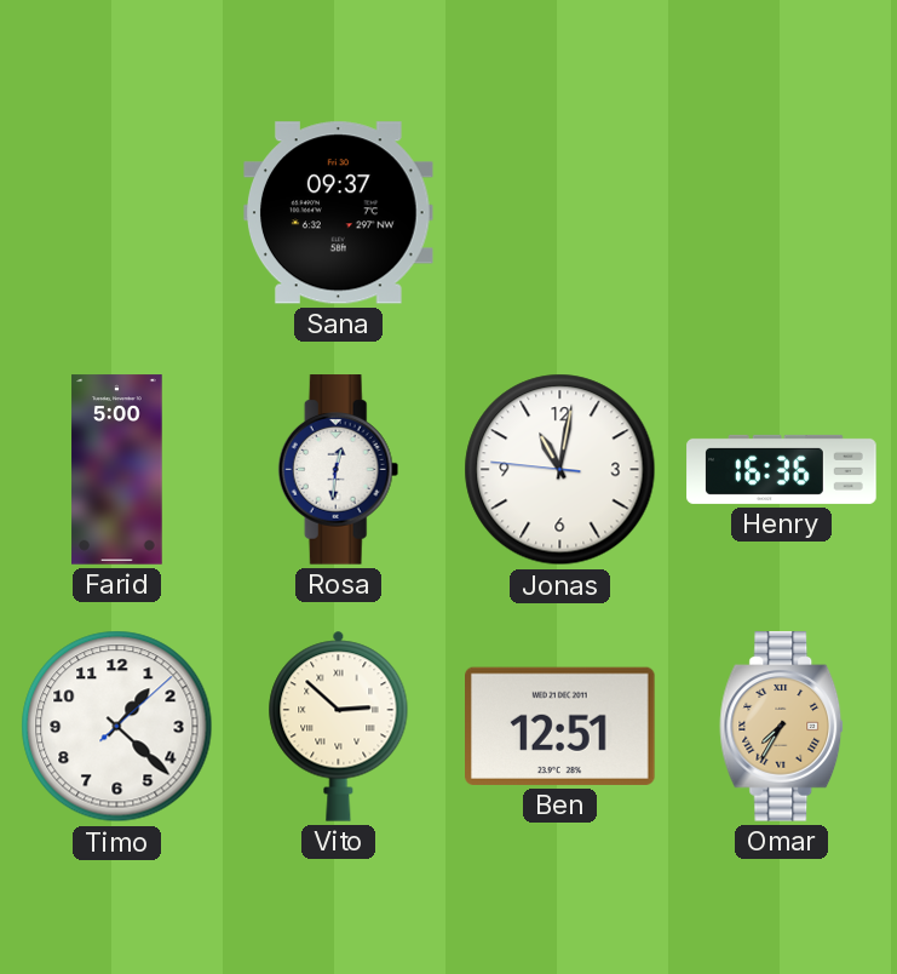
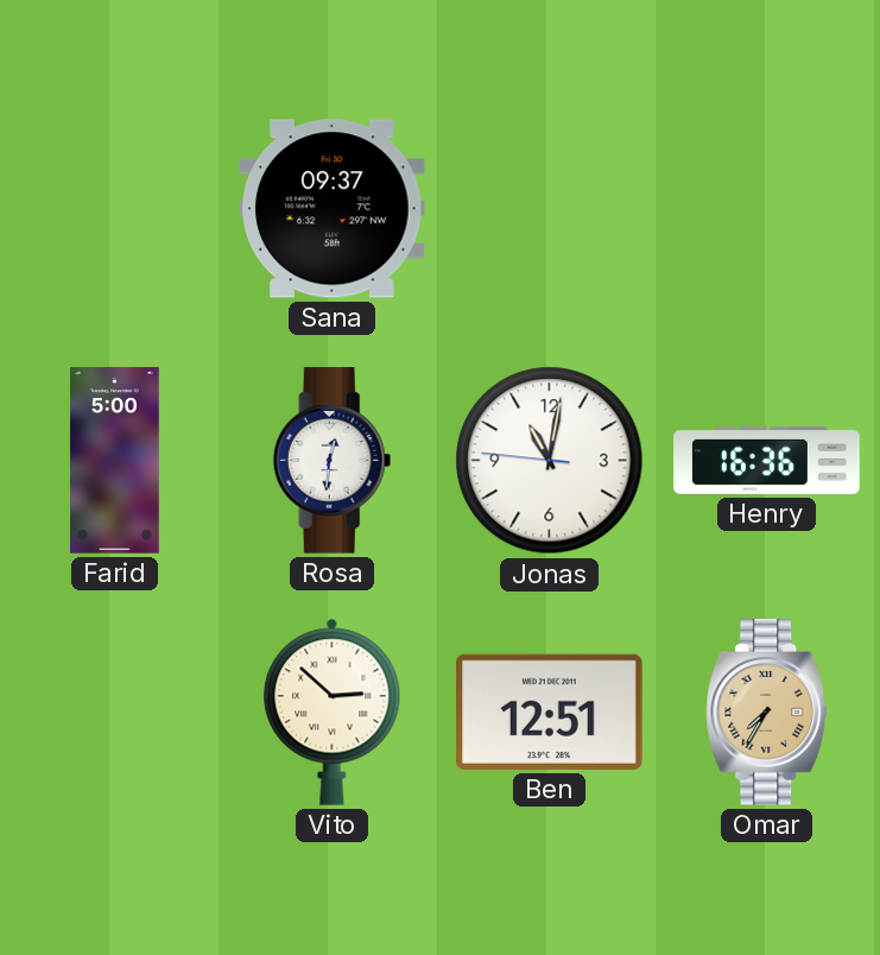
Timo: 1:22 -> none (117, 727)
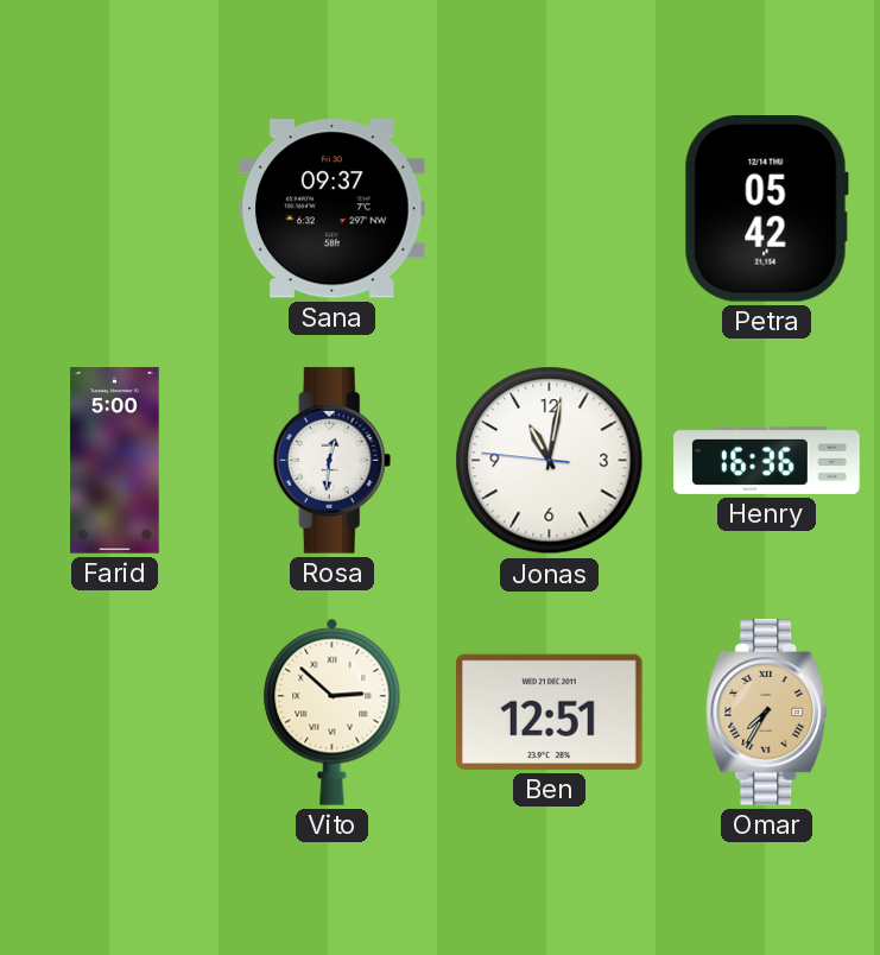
Petra: none -> 05:42 (766, 209)
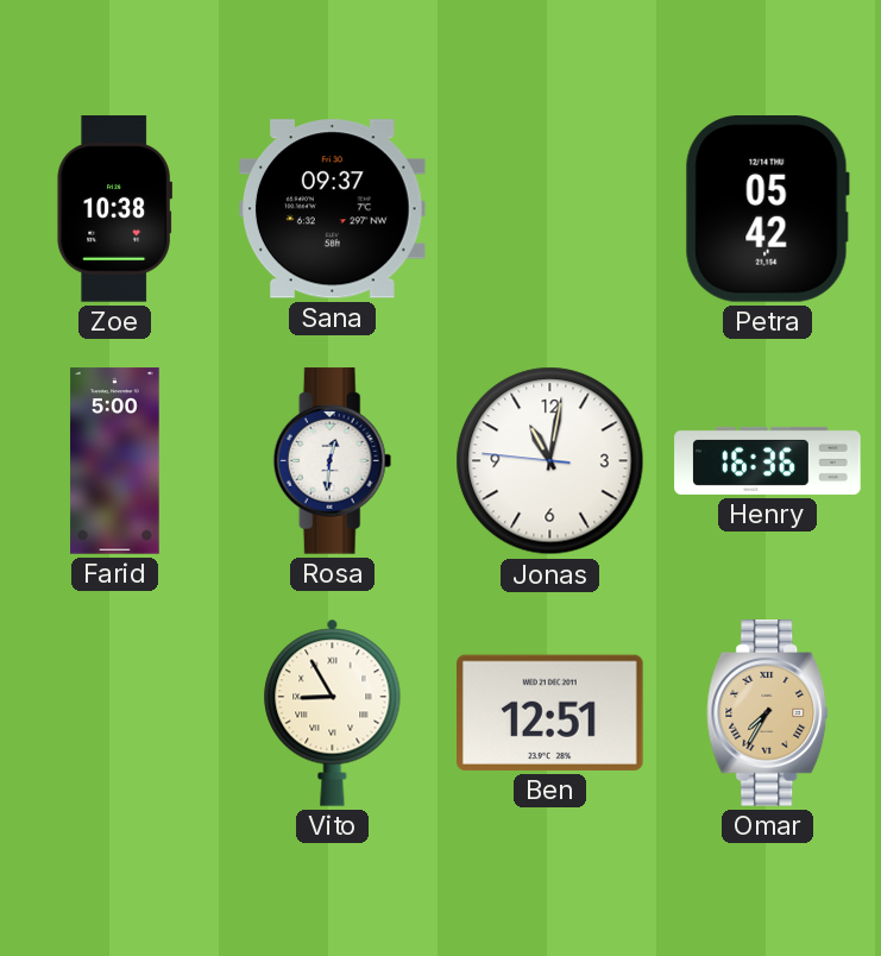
Zoe: none -> 10:38 (114, 209)
Vito: 2:52 -> 8:55 (333, 712)
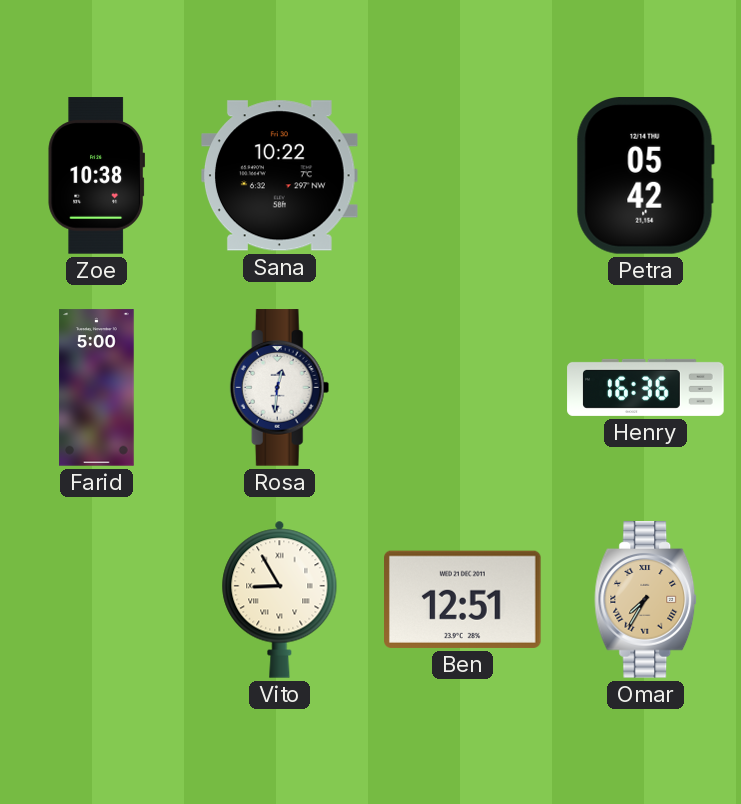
Sana: 09:37 -> 10:22 (280, 176)
Jonas: 11:01 -> none (550, 461)
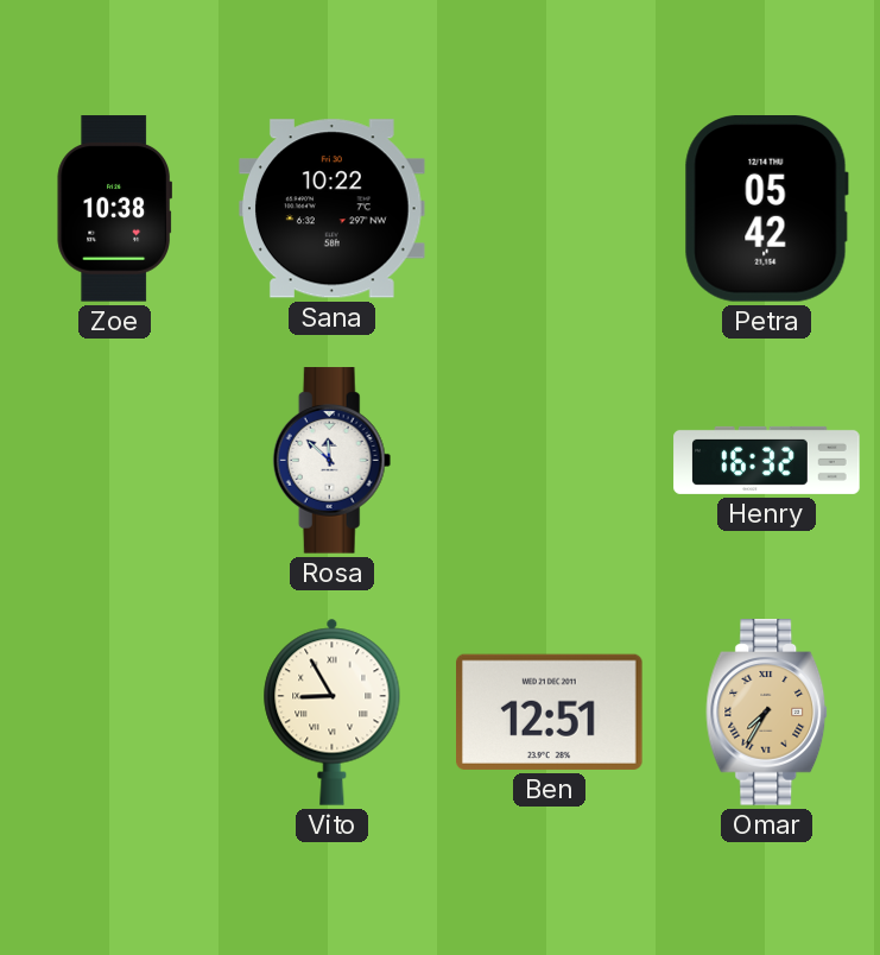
Farid: 5:00 -> none (97, 388)
Rosa: 12:31 -> 11:52 (333, 461)
Henry: 16:36 -> 16:32 (767, 460)
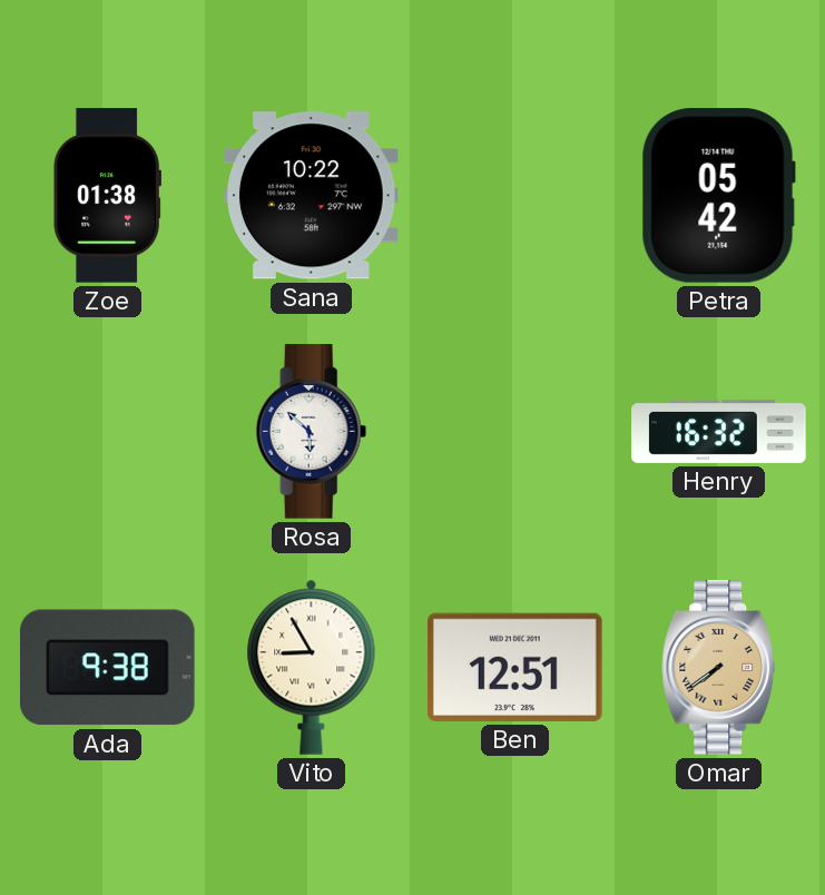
Zoe: 10:38 -> 01:38 (107, 196)
Rosa: 11:52 -> 5:52 (312, 432)
Ada: none -> 9:38 (107, 668)
Omar: 7:35 -> 7:39 (719, 668)
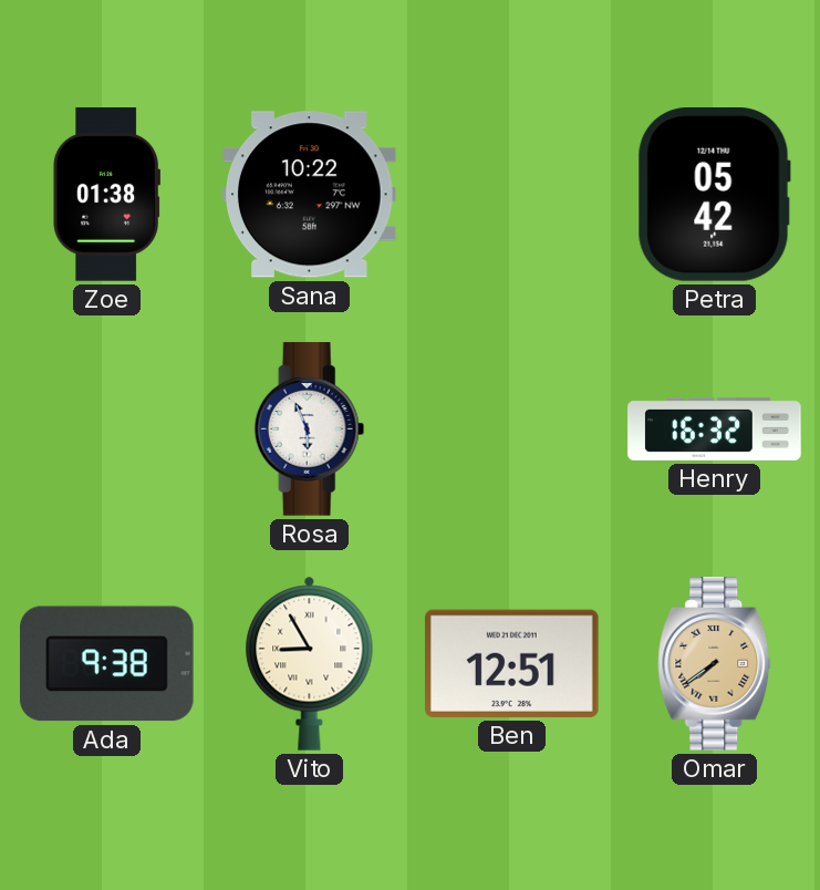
Rosa: 5:52 -> 5:56 (310, 430)
